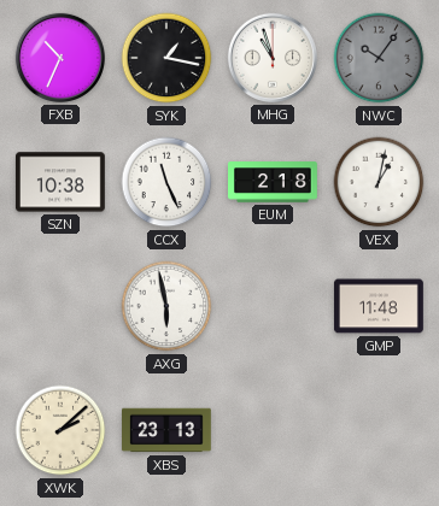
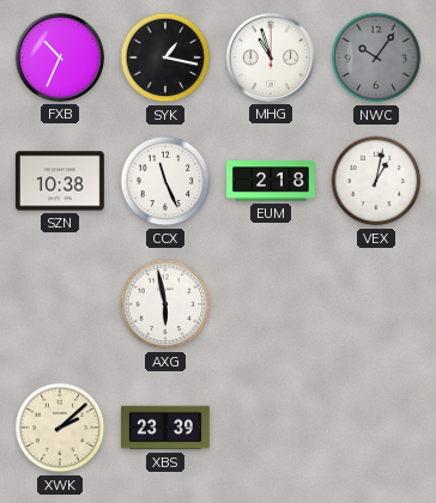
GMP: 11:48 -> none (379, 306)
XBS: 23:13 -> 23:39 (166, 428)
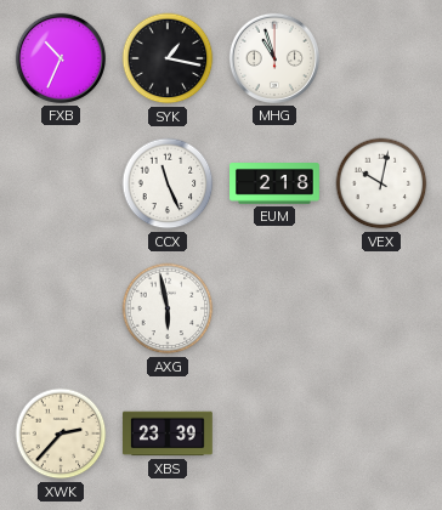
NWC: 10:06 -> none (376, 57)
SZN: 10:38 -> none (60, 181)
VEX: 1:02 -> 10:02 (381, 183)
XWK: 2:08 -> 2:37 (61, 433)
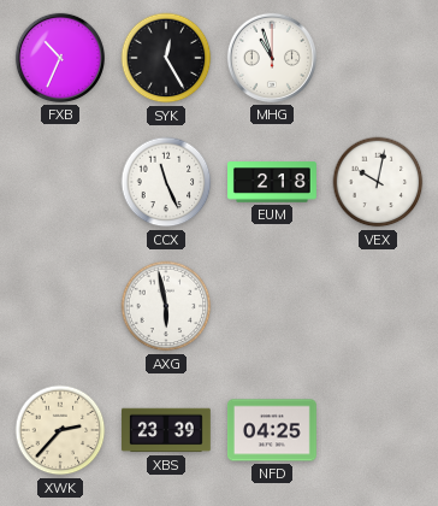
SYK: 1:17 -> 12:25 (166, 58)
NFD: none -> 04:25 (272, 430)
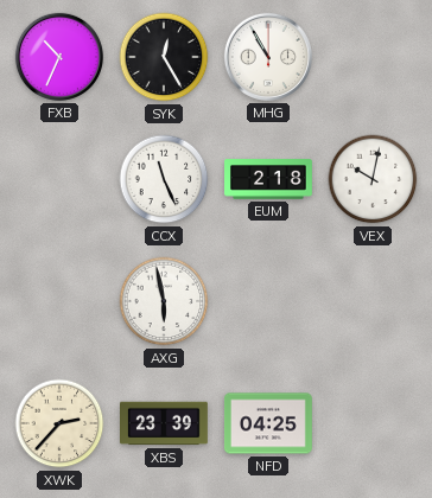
MHG: 10:57 -> 10:55 (268, 57)
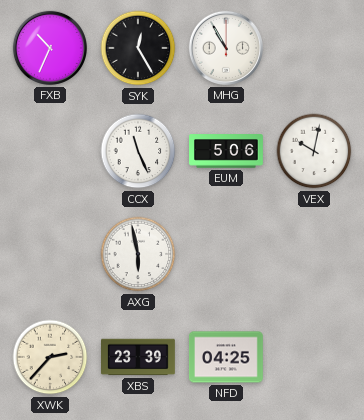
EUM: 2:18 -> 5:06 (227, 151)
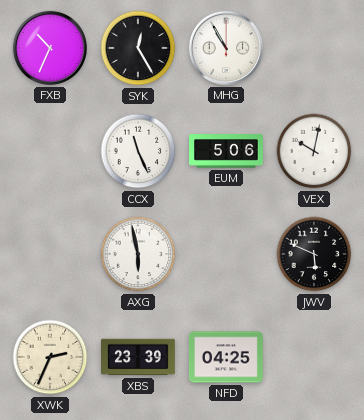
JWV: none -> 5:49 (314, 254)
XWK: 2:37 -> 2:34 (50, 357)
